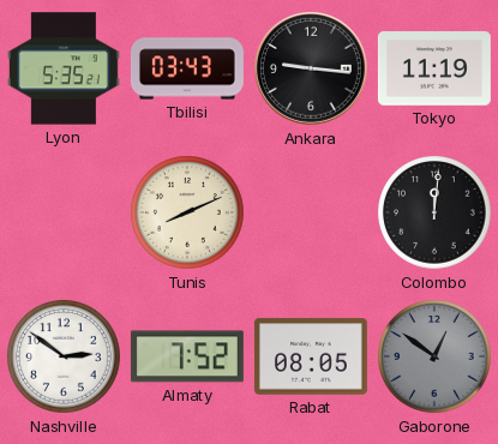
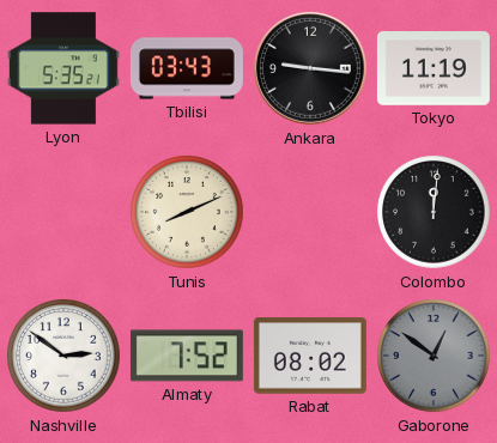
Rabat: 08:05 -> 08:02 (310, 356)
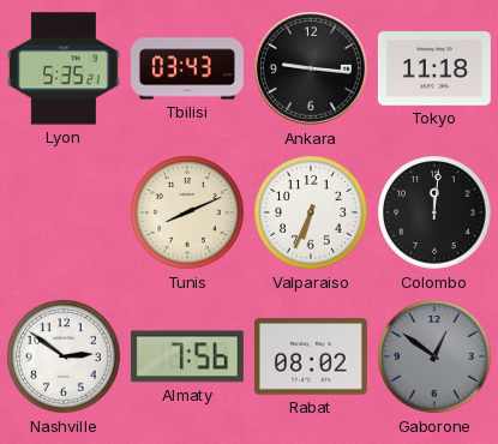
Tokyo: 11:19 -> 11:18 (434, 68)
Valparaiso: none -> 6:34 (311, 212)
Almaty: 7:52 -> 7:56 (187, 356)
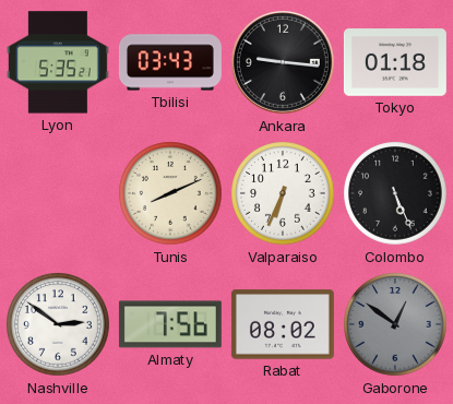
Tokyo: 11:18 -> 01:18 (395, 62)
Colombo: 12:01 -> 5:26 (395, 193)
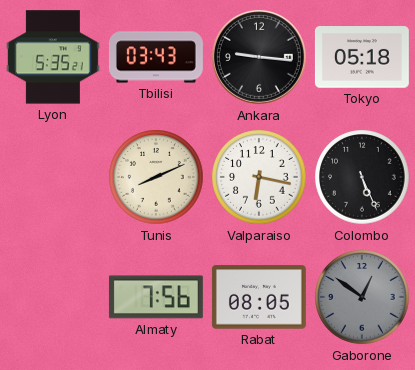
Tokyo: 01:18 -> 05:18 (362, 57)
Valparaiso: 6:34 -> 6:17 (259, 177)
Nashville: 2:51 -> none (58, 324)
Rabat: 08:02 -> 08:05 (259, 297)
